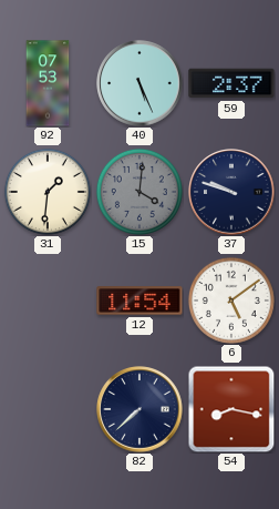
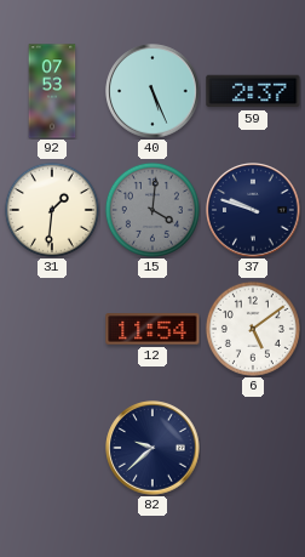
82: 7:38 -> 9:38 (152, 448)
54: 8:17 -> none (231, 409)
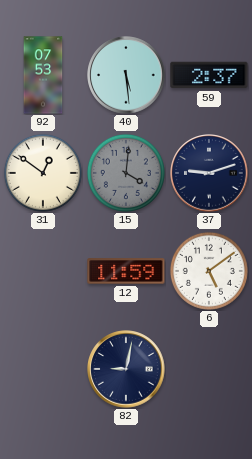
40: 5:26 -> 5:29 (126, 75)
31: 1:31 -> 12:51 (43, 173)
37: 9:48 -> 9:12 (209, 173)
12: 11:54 -> 11:59 (126, 271)
82: 9:38 -> 9:02 (126, 369)
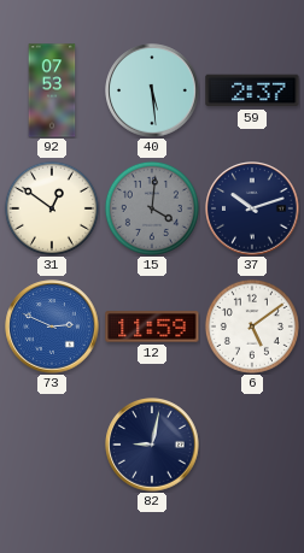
37: 9:12 -> 10:12 (252, 208)
73: none -> 2:49 (52, 326)
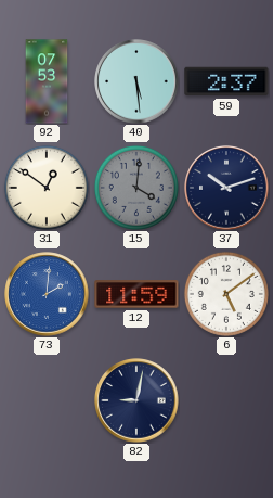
73: 2:49 -> 2:01 (47, 294)
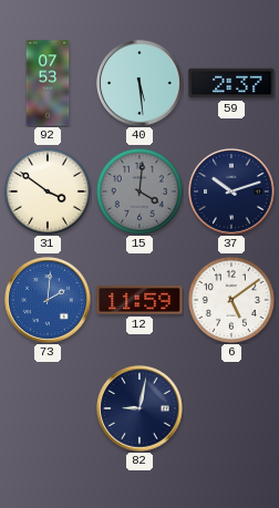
31: 12:51 -> 3:51 (48, 191)
